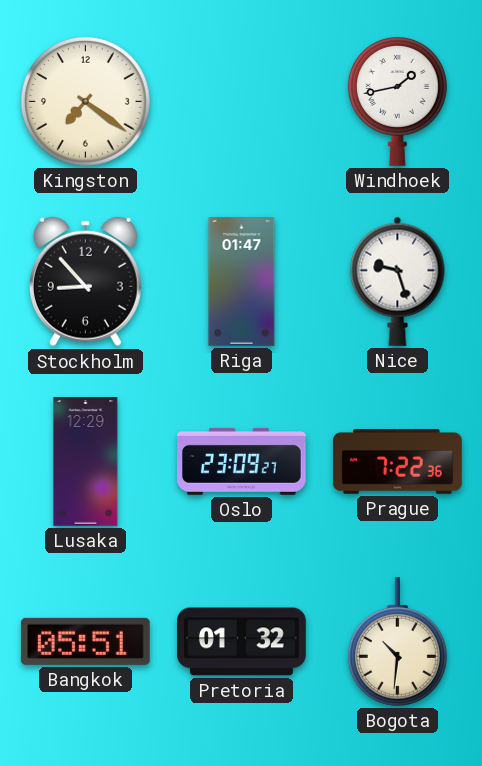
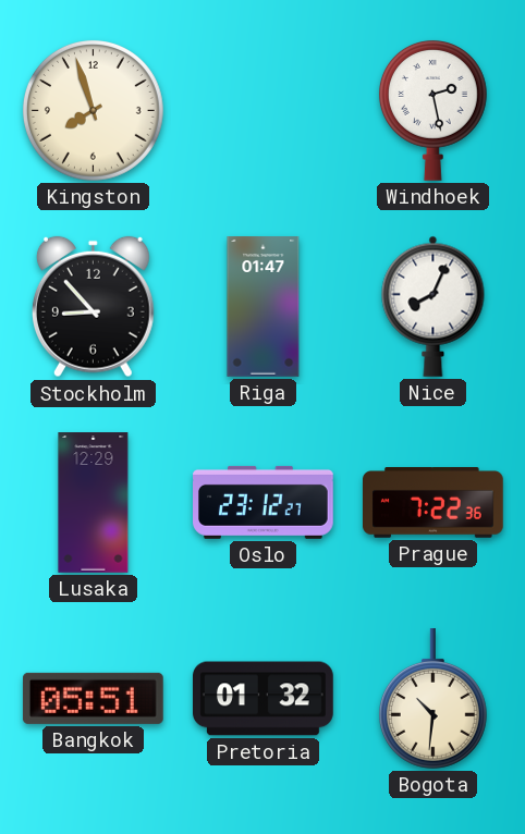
Kingston: 7:21 -> 7:57 (93, 110)
Windhoek: 1:43 -> 2:28 (432, 110)
Nice: 9:27 -> 8:04 (434, 306)
Oslo: 23:09 -> 23:12 (264, 502)
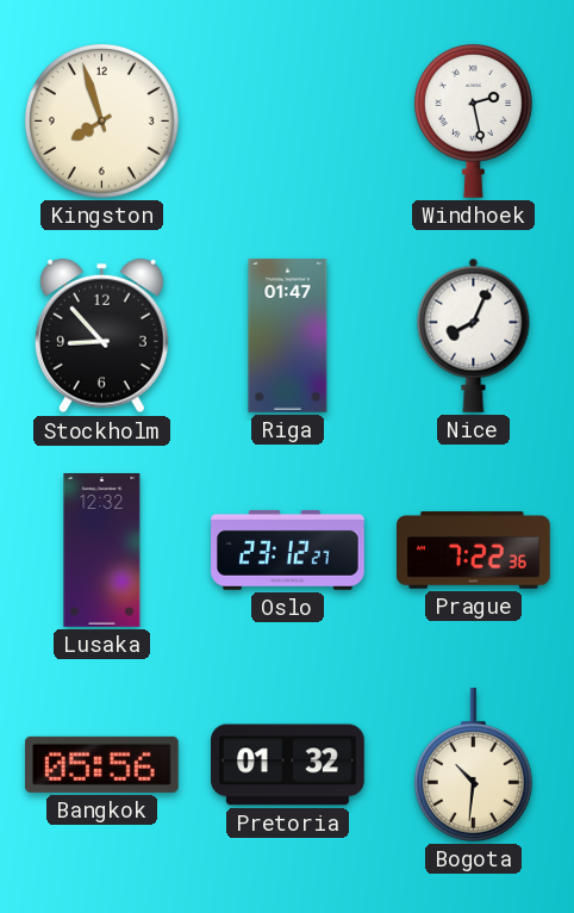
Lusaka: 12:29 -> 12:32 (102, 551)
Bangkok: 05:51 -> 05:56 (101, 764)
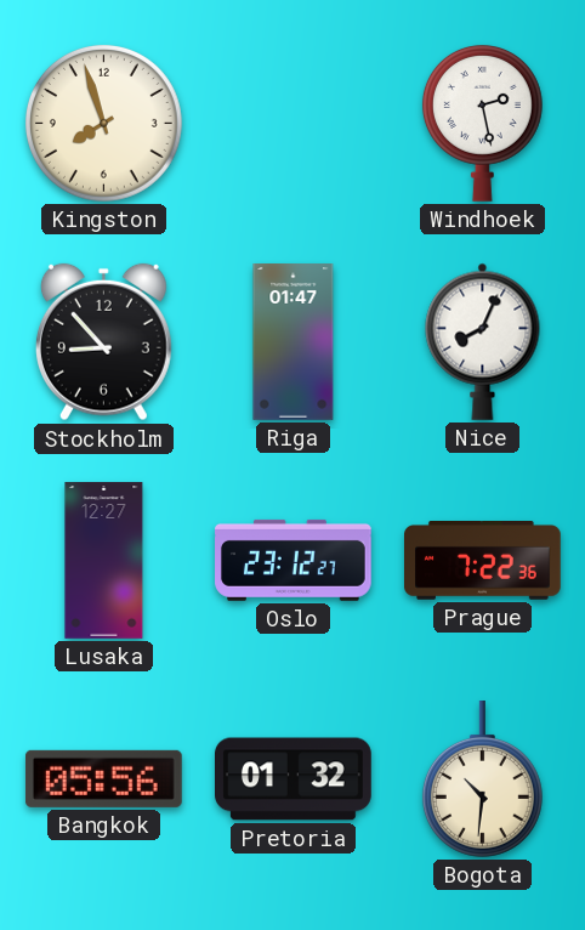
Lusaka: 12:32 -> 12:27 (104, 561)
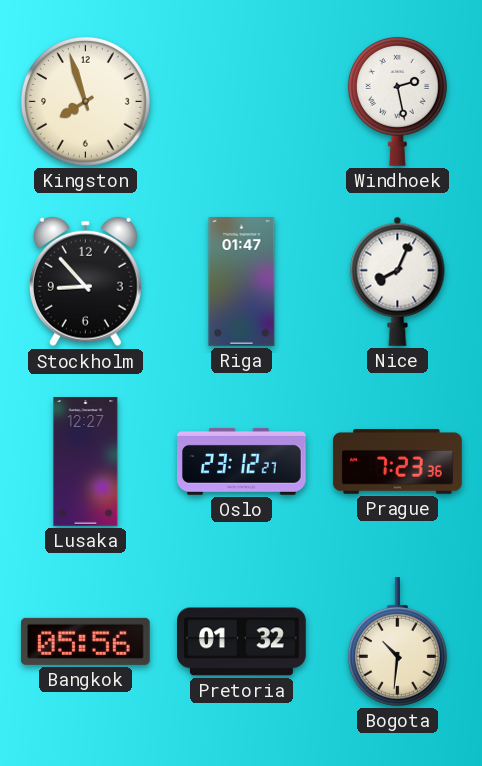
Prague: 7:22 -> 7:23 (398, 462)
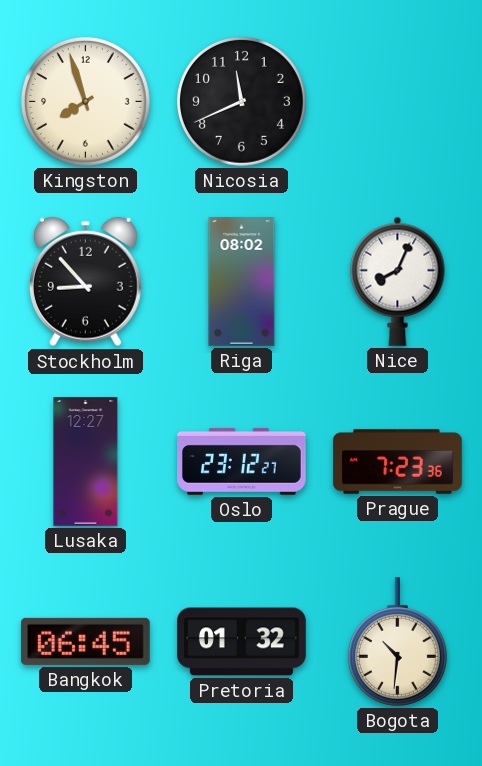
Nicosia: none -> 11:41 (241, 101)
Windhoek: 2:28 -> none (397, 101)
Riga: 01:47 -> 08:02 (242, 282)
Bangkok: 05:56 -> 06:45 (85, 641)
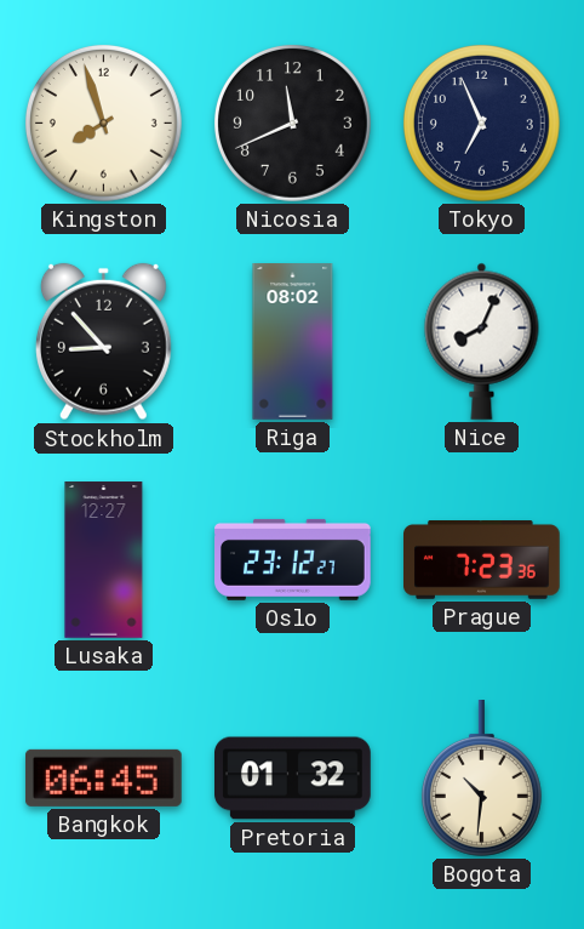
Tokyo: none -> 6:56 (481, 122)
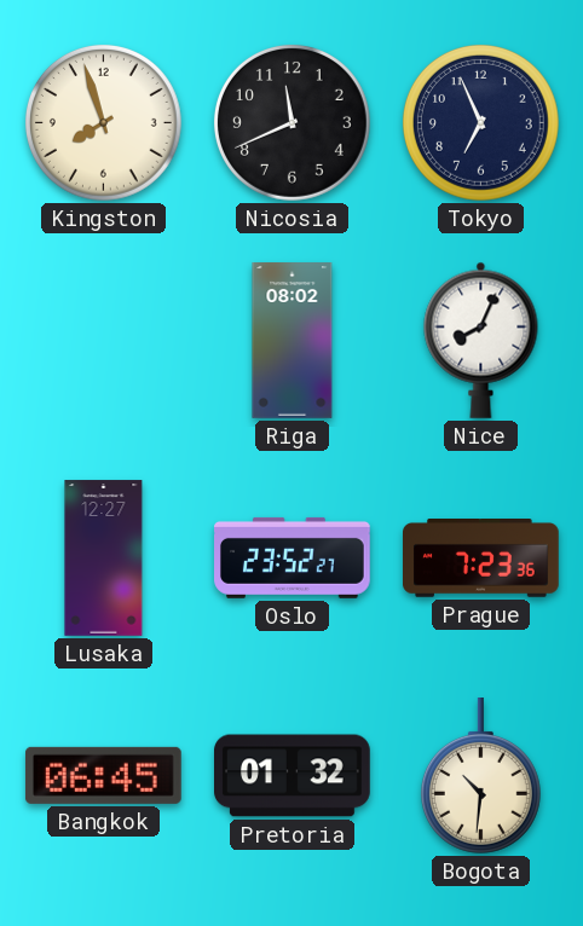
Stockholm: 8:53 -> none (103, 342)
Oslo: 23:12 -> 23:52 (293, 557)
